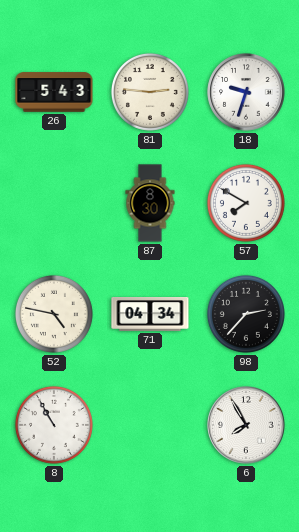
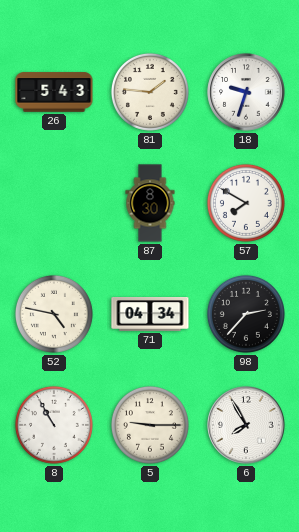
81: 2:46 -> 1:46 (150, 92)
5: none -> 9:15 (150, 425)
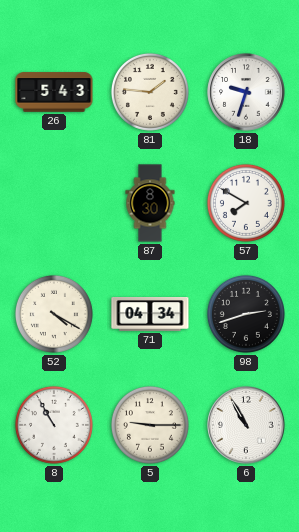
52: 4:47 -> 4:20 (54, 314)
98: 2:37 -> 2:42 (246, 314)
6: 7:55 -> 10:55 (246, 425)
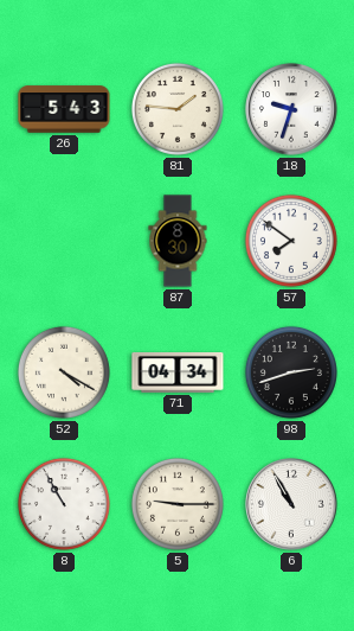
57: 7:50 -> 7:51 (291, 241)
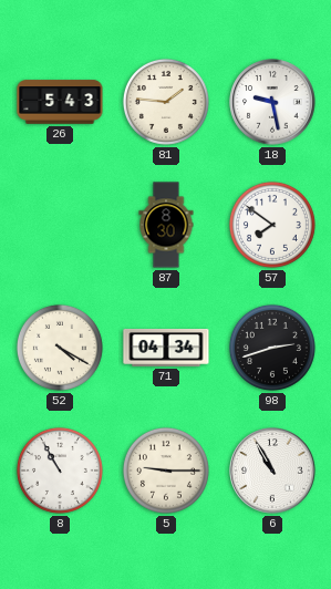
18: 9:33 -> 9:28 (272, 102)
